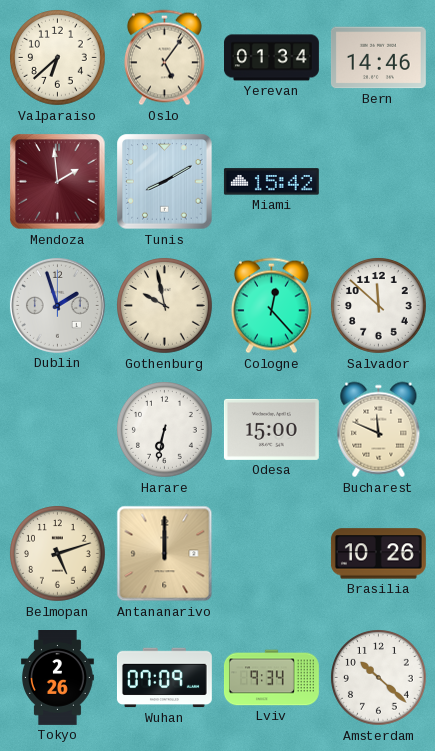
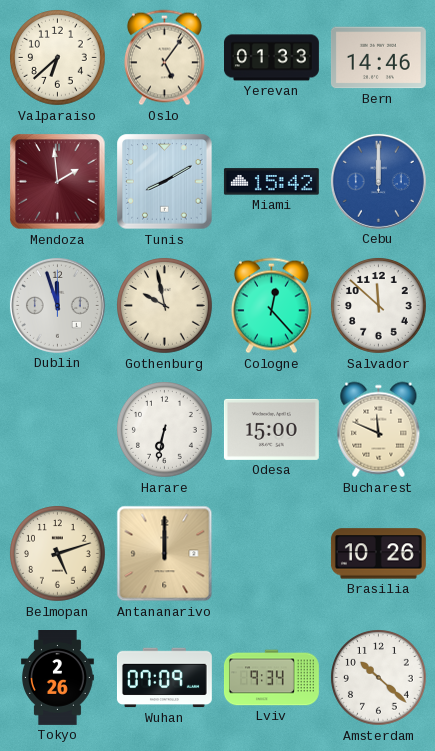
Yerevan: 01:34 -> 01:33 (272, 58)
Cebu: none -> 12:00 (378, 181)
Dublin: 1:57 -> 11:57 (57, 305)
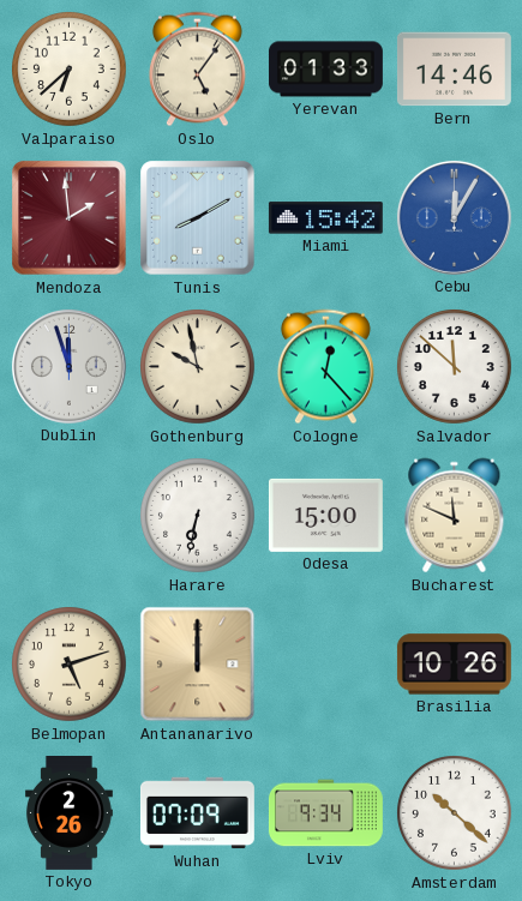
Cebu: 12:00 -> 12:05 (454, 217)
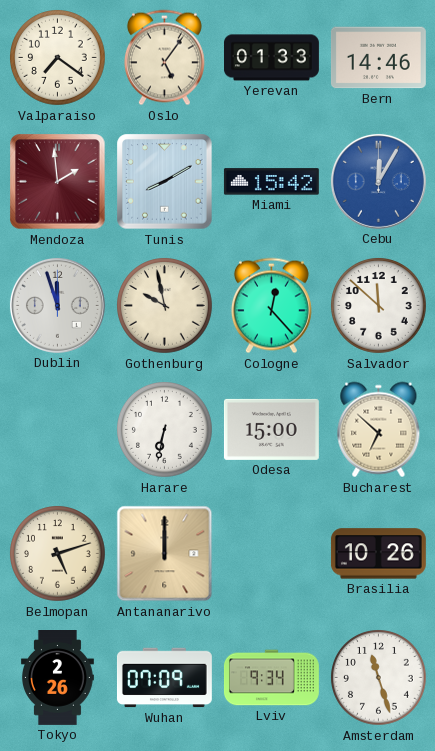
Valparaiso: 6:38 -> 7:21 (58, 58)
Bucharest: 11:49 -> 6:52 (379, 430)
Amsterdam: 10:22 -> 11:27 (379, 678)
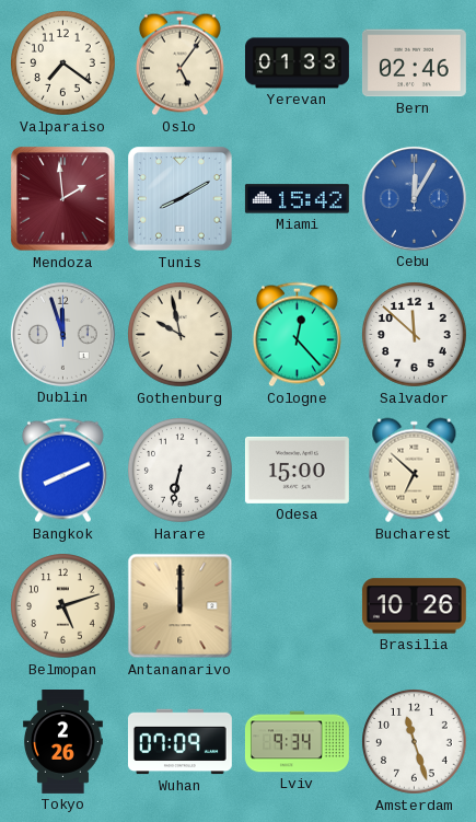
Bern: 14:46 -> 02:46 (414, 63)
Bangkok: none -> 8:11 (62, 471)
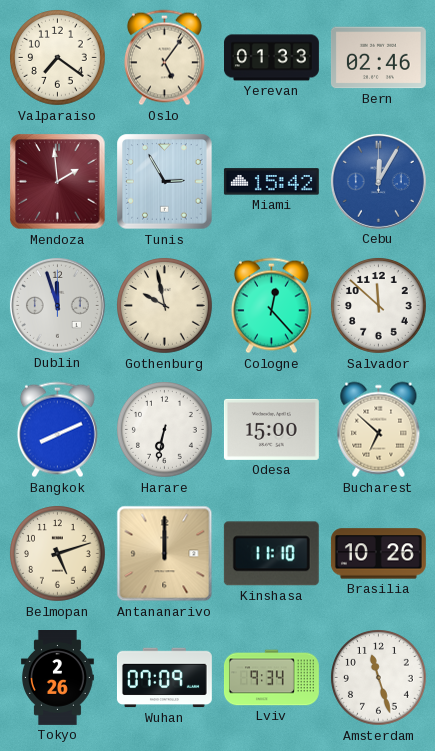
Tunis: 8:10 -> 2:55 (165, 182)
Kinshasa: none -> 11:10 (271, 554)
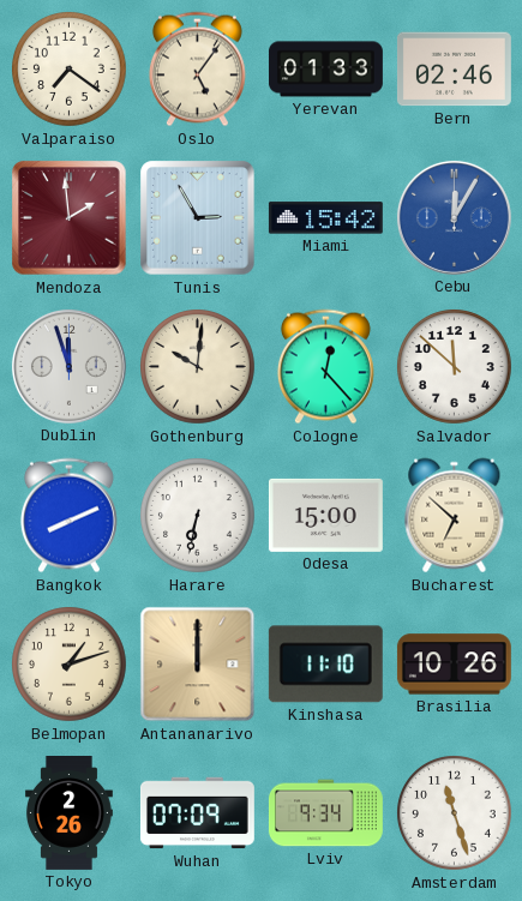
Gothenburg: 9:58 -> 10:01 (198, 367)
Belmopan: 5:12 -> 1:12 (70, 665)
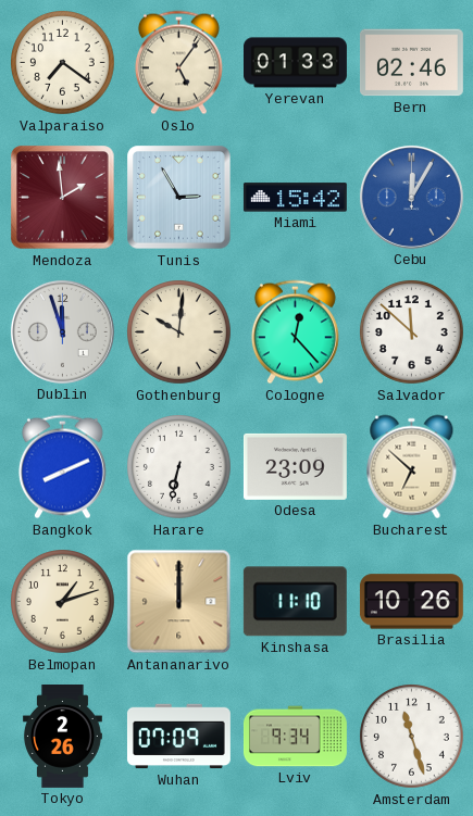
Odesa: 15:00 -> 23:09 (295, 466)
